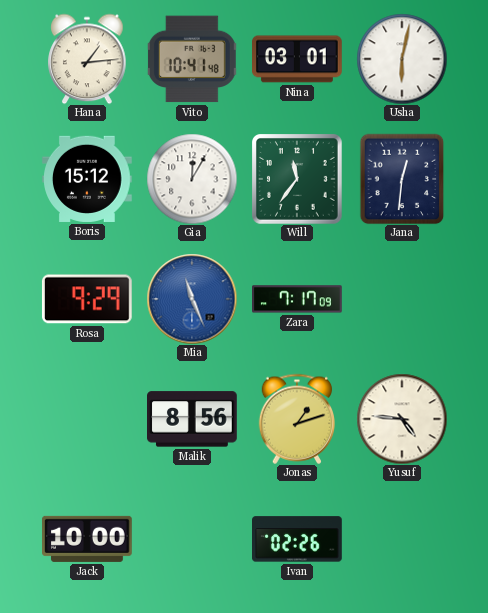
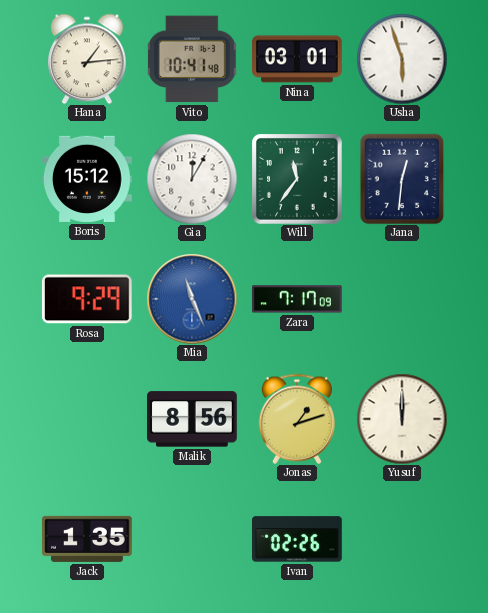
Usha: 6:02 -> 5:57 (402, 59)
Yusuf: 4:46 -> 12:00 (402, 419)
Jack: 10:00 -> 1:35 (88, 539)
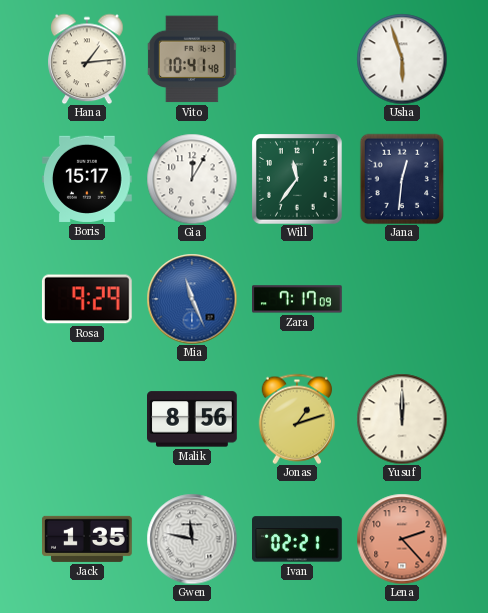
Nina: 03:01 -> none (298, 59)
Boris: 15:12 -> 15:17 (88, 179)
Gwen: none -> 11:47 (192, 539)
Ivan: 02:26 -> 02:21 (298, 539)
Lena: none -> 2:23 (402, 539)
